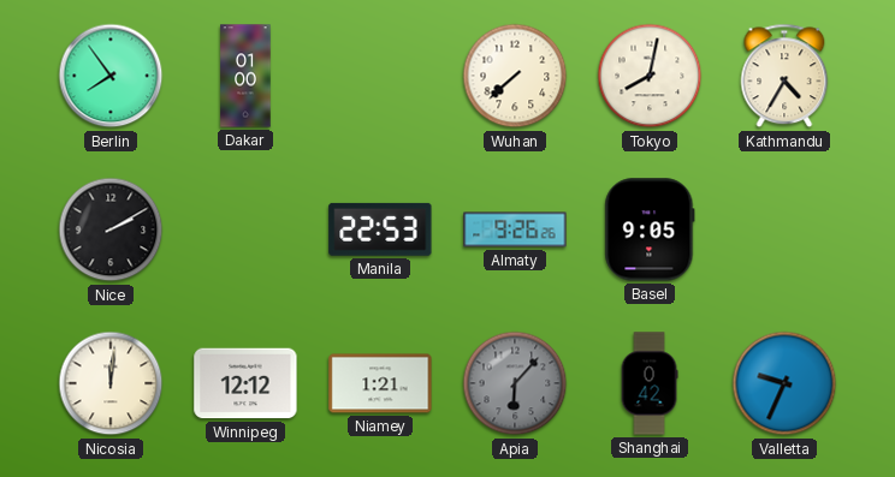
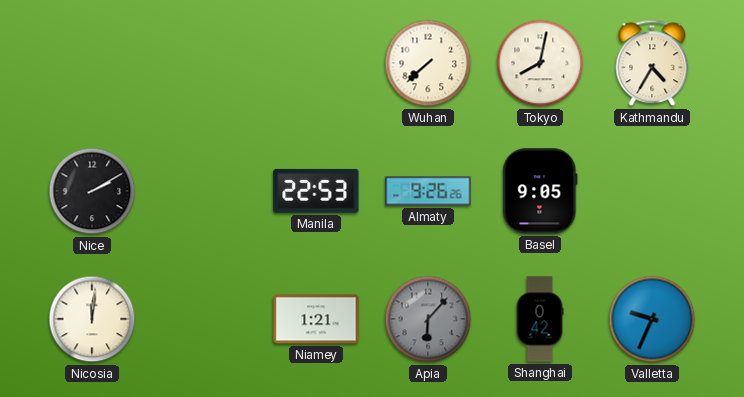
Berlin: 7:54 -> none (111, 76)
Dakar: 01:00 -> none (245, 76)
Winnipeg: 12:12 -> none (245, 383)
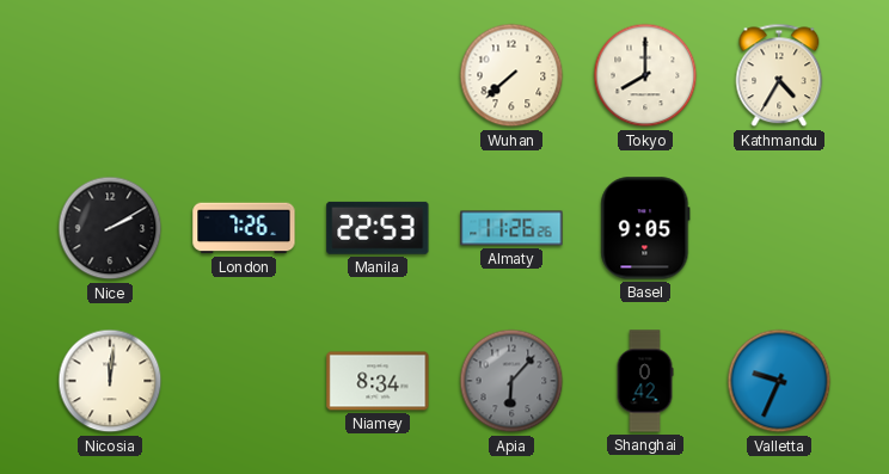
Tokyo: 8:02 -> 8:00 (645, 75)
London: none -> 7:26 (244, 228)
Almaty: 9:26 -> 11:26 (511, 228)
Niamey: 1:21 -> 8:34 (378, 381)
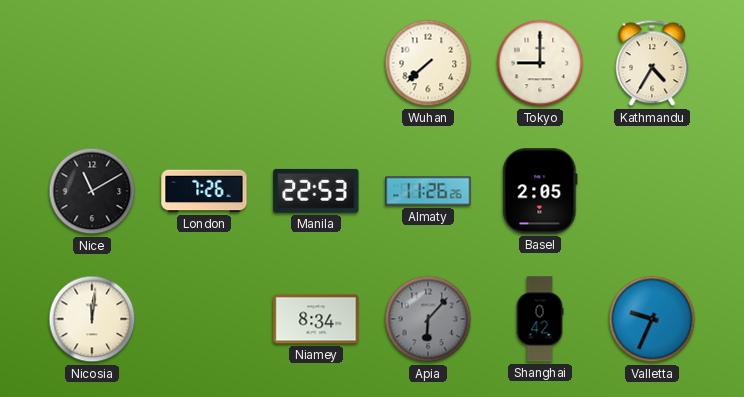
Tokyo: 8:00 -> 9:00 (540, 63)
Nice: 2:10 -> 11:10 (92, 191)
Basel: 9:05 -> 2:05 (540, 191)
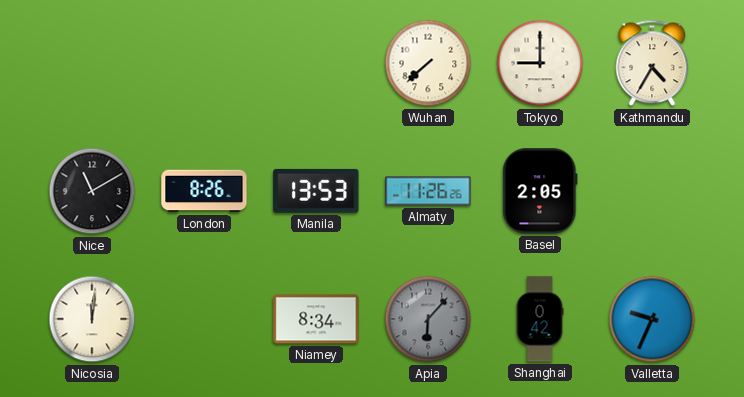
London: 7:26 -> 8:26 (204, 191)
Manila: 22:53 -> 13:53 (316, 191)
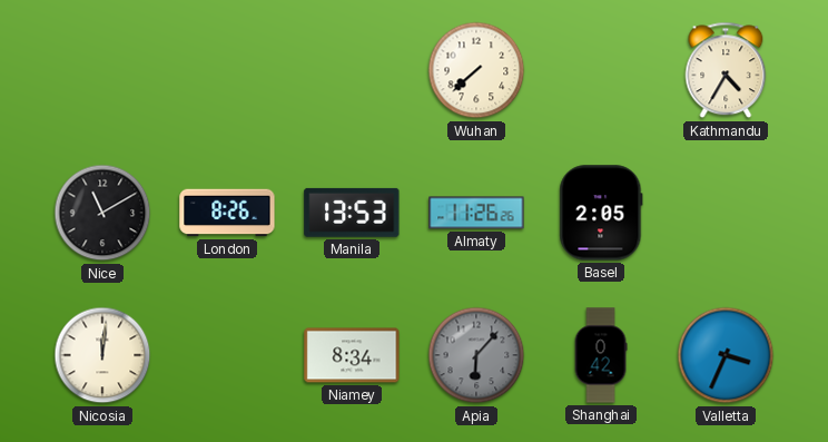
Tokyo: 9:00 -> none (540, 63)
Valletta: 9:34 -> 3:34 (726, 355)
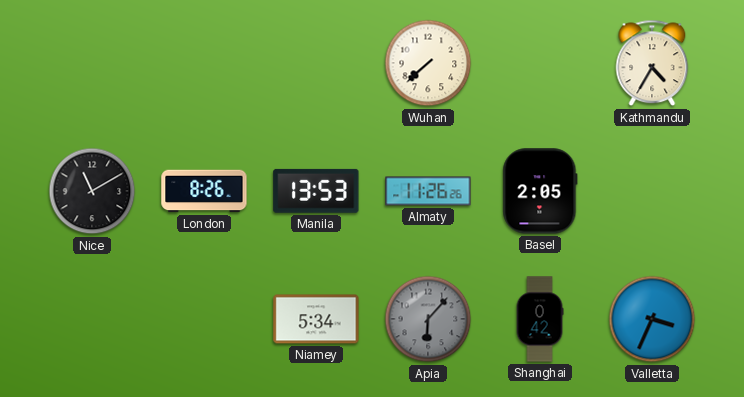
Nicosia: 12:01 -> none (102, 355)
Niamey: 8:34 -> 5:34 (316, 319)
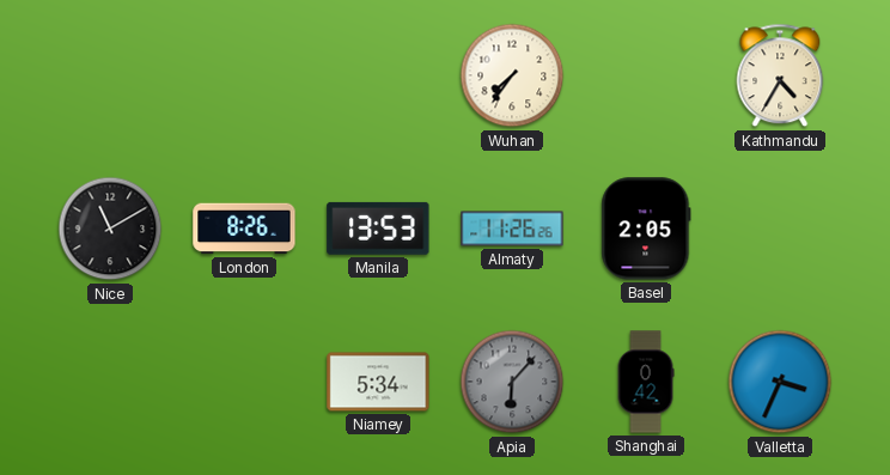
Wuhan: 7:38 -> 7:36 (512, 75)
